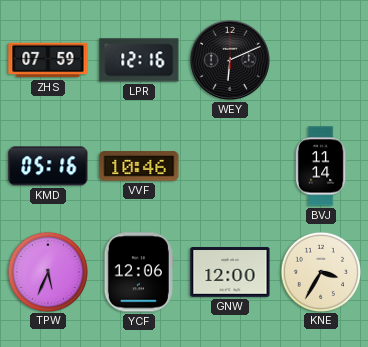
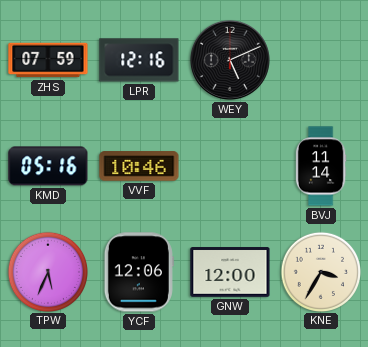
WEY: 6:11 -> 5:11 (230, 60)
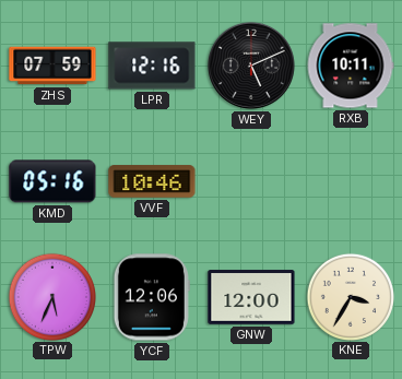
RXB: none -> 10:11 (351, 66)
BVJ: 11:14 -> none (321, 166)
